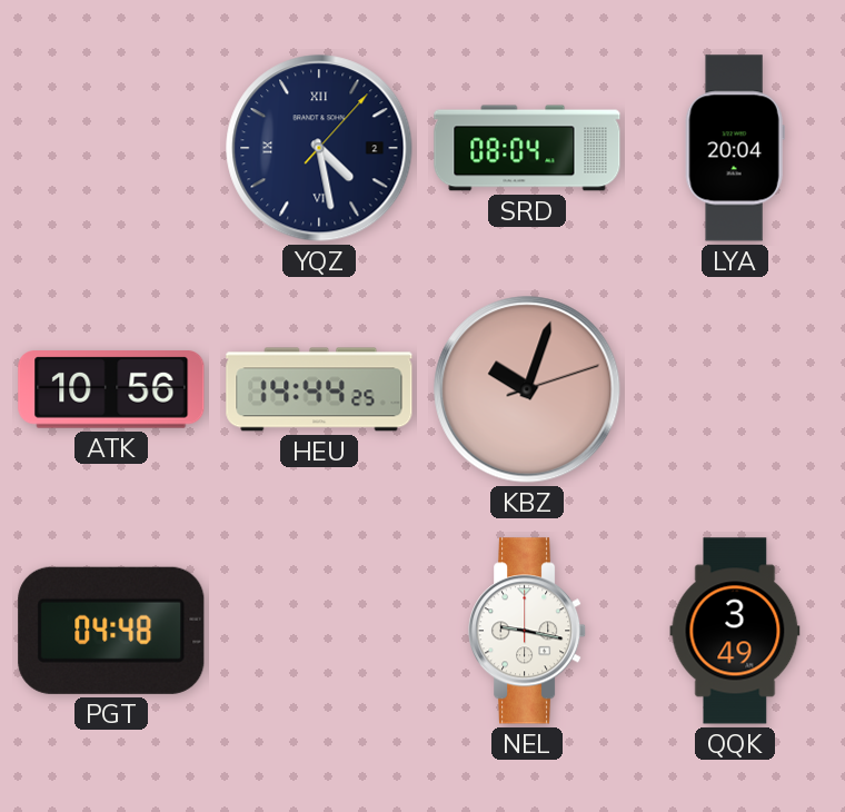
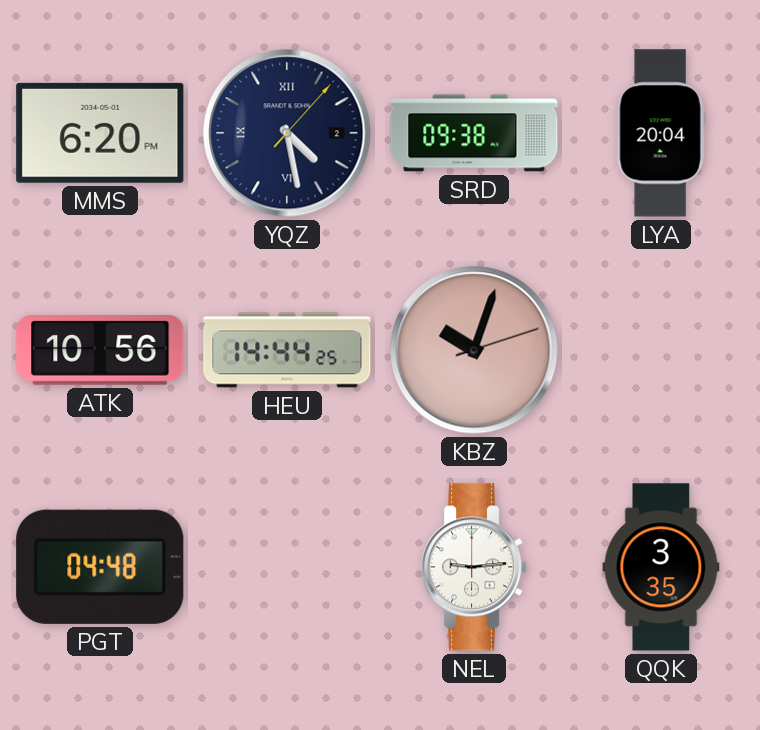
MMS: none -> 6:20 (100, 133)
SRD: 08:04 -> 09:38 (474, 133)
NEL: 9:17 -> 9:14 (475, 567)
QQK: 3:49 -> 3:35 (661, 567)
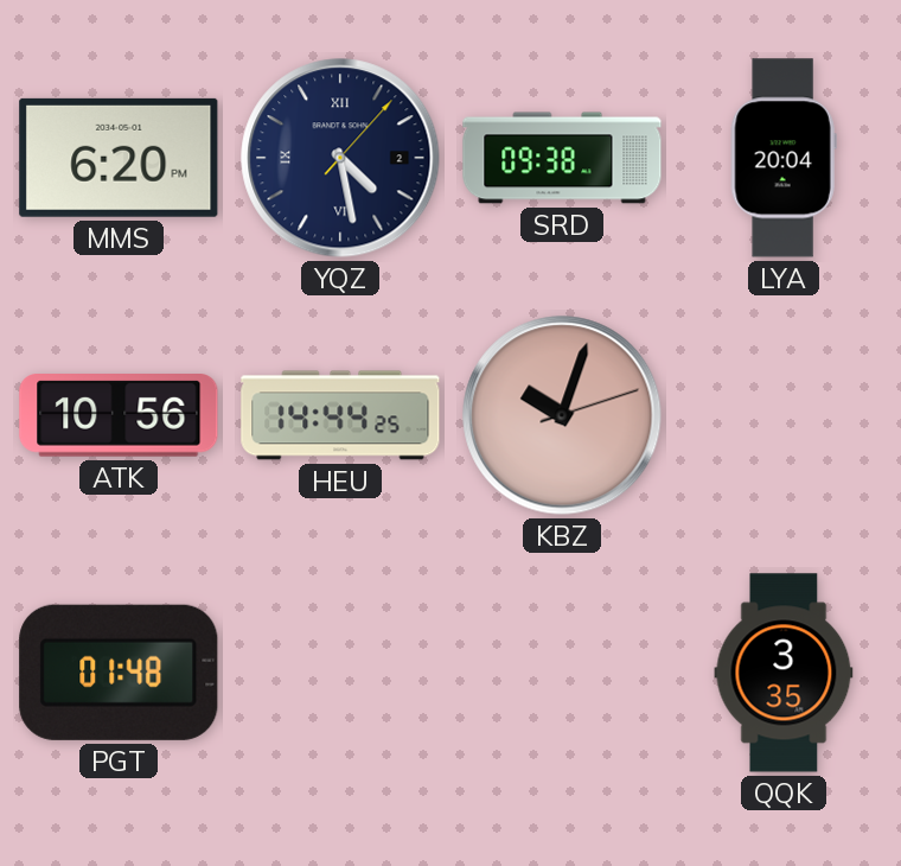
PGT: 04:48 -> 01:48 (119, 673)
NEL: 9:14 -> none (475, 567)
